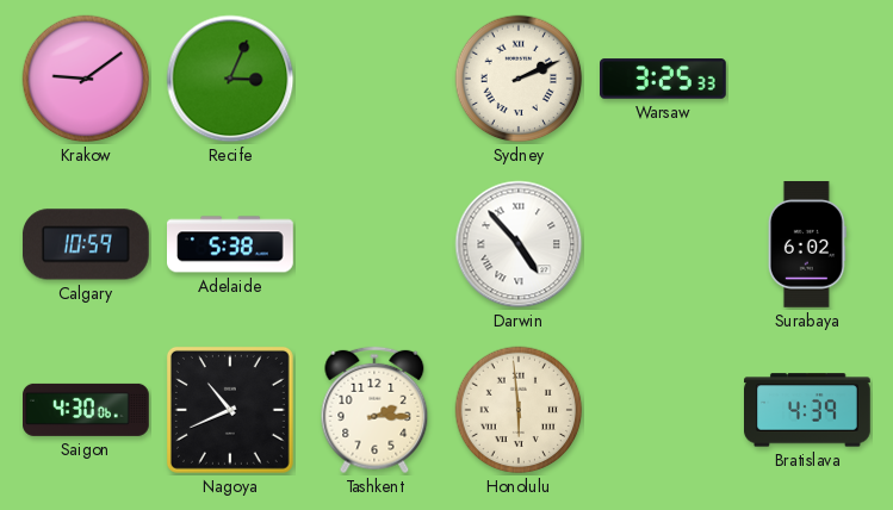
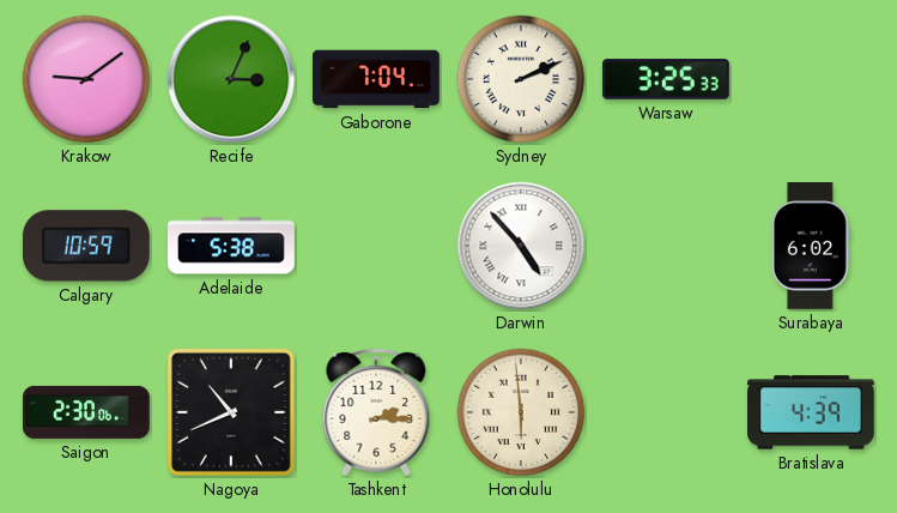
Gaborone: none -> 7:04 (377, 79)
Saigon: 4:30 -> 2:30 (87, 412)
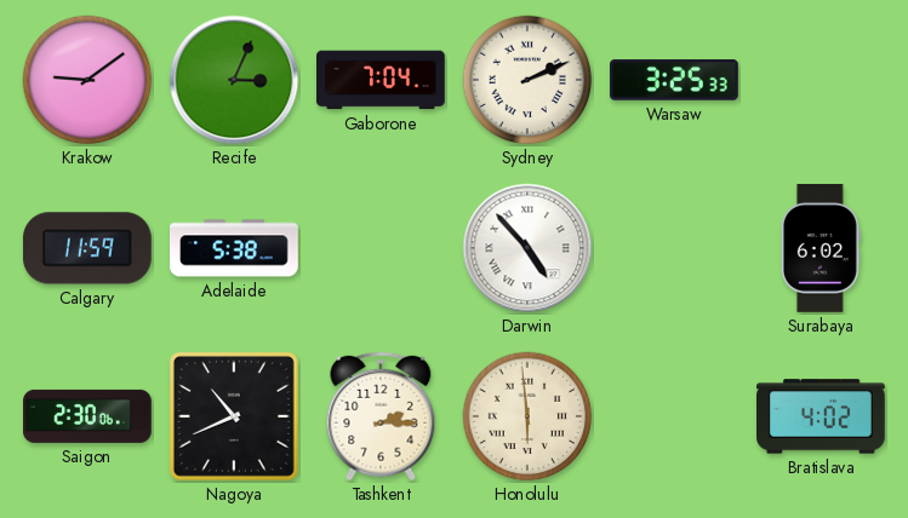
Calgary: 10:59 -> 11:59 (87, 248)
Bratislava: 4:39 -> 4:02 (822, 416)
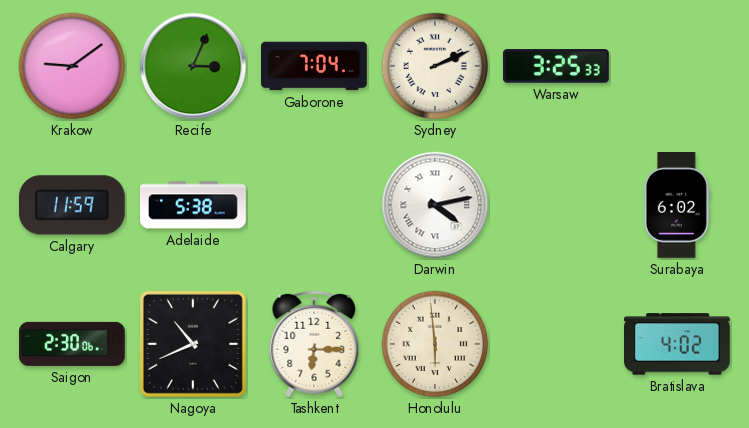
Darwin: 4:53 -> 4:13 (435, 205)
Tashkent: 2:15 -> 6:15 (314, 344)
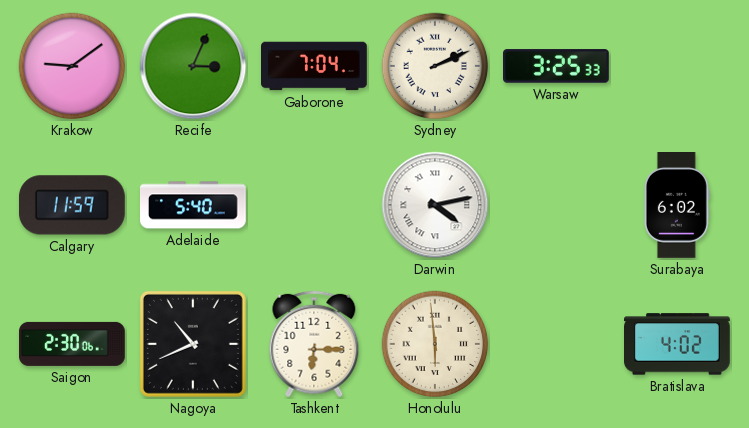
Adelaide: 5:38 -> 5:40 (194, 205)
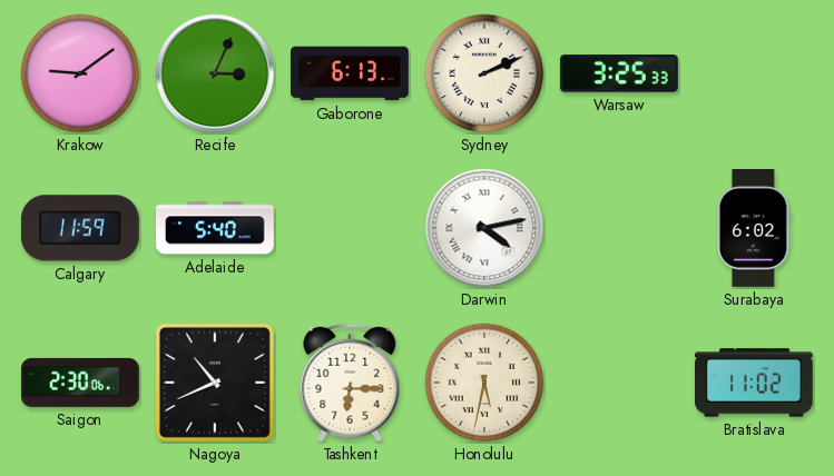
Gaborone: 7:04 -> 6:13 (351, 73)
Honolulu: 5:59 -> 5:32 (484, 383)
Bratislava: 4:02 -> 11:02 (755, 383)
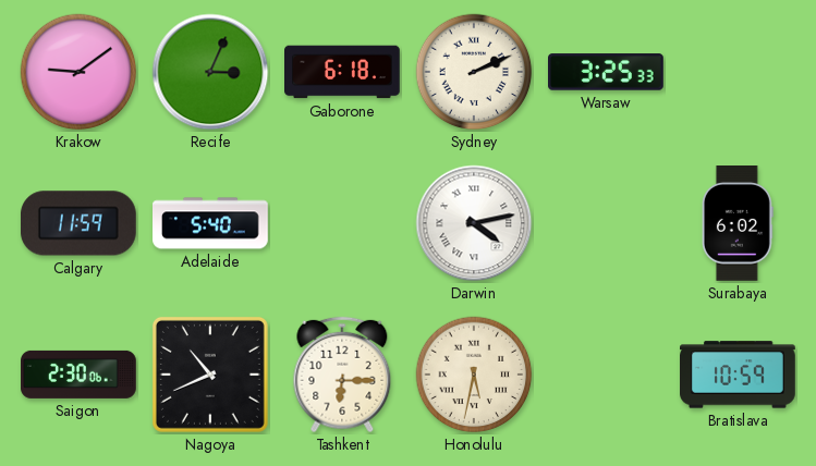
Gaborone: 6:13 -> 6:18 (343, 72)
Bratislava: 11:02 -> 10:59 (739, 375)
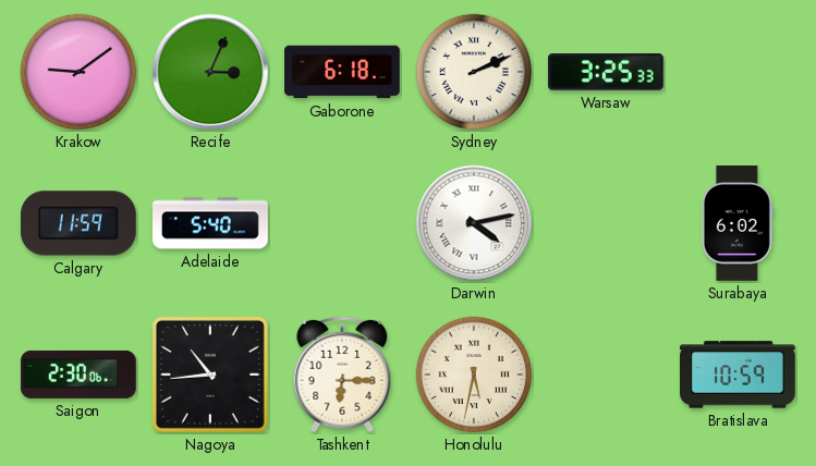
Nagoya: 10:41 -> 10:44 (210, 375)
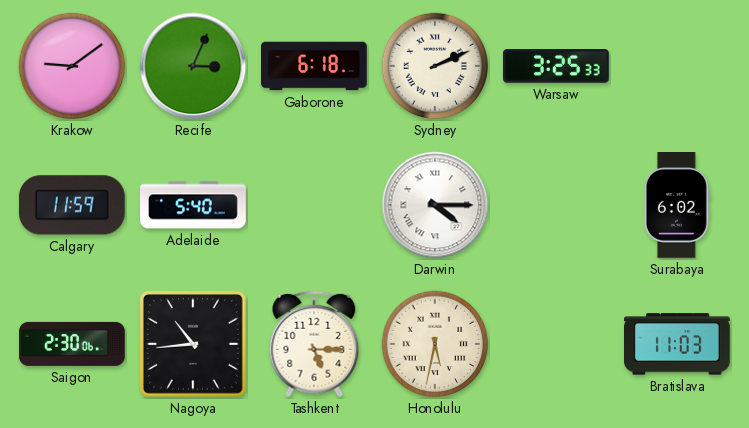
Darwin: 4:13 -> 4:15 (435, 205)
Tashkent: 6:15 -> 5:15 (314, 344)
Bratislava: 10:59 -> 11:03 (678, 344)
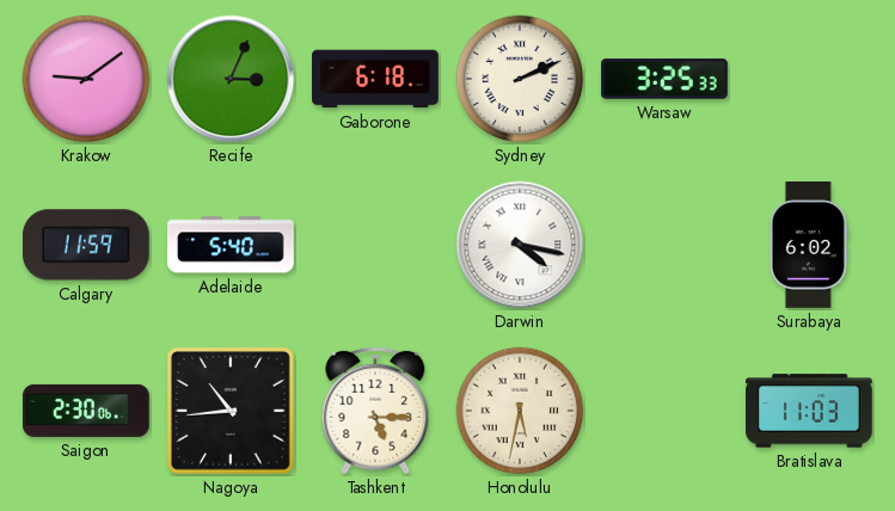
Darwin: 4:15 -> 4:17 (520, 245)
